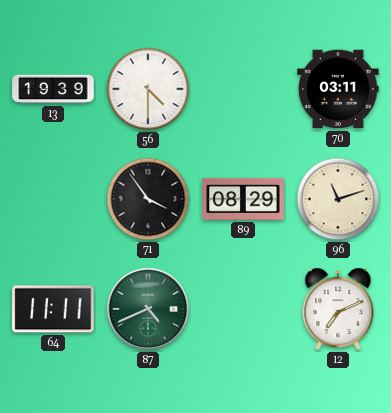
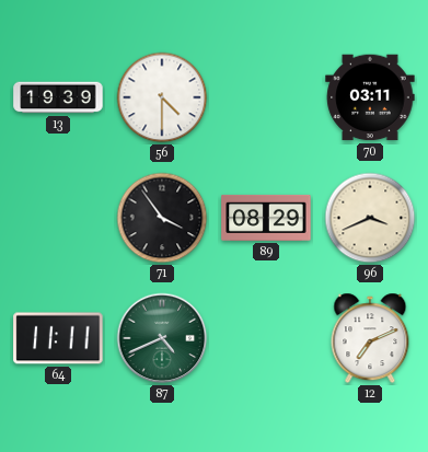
96: 11:12 -> 3:41 (370, 218)
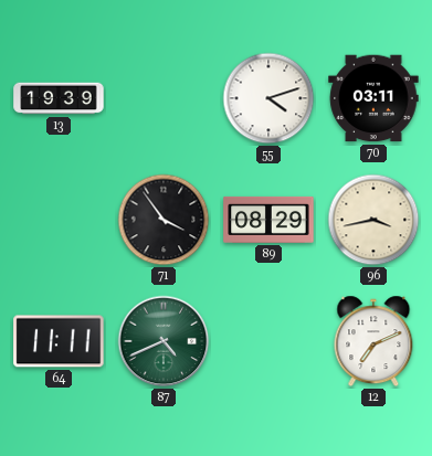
56: 4:30 -> none (162, 97)
55: none -> 4:12 (268, 98)
96: 3:41 -> 3:43 (373, 220)
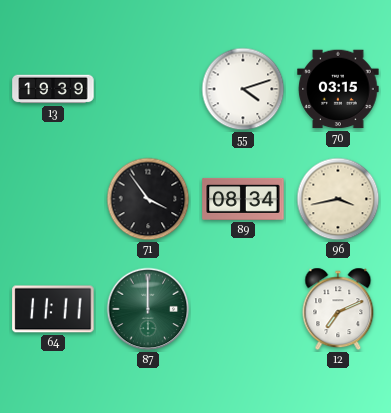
70: 03:11 -> 03:15 (338, 89)
89: 08:29 -> 08:34 (243, 199)
87: 4:41 -> 12:00 (148, 309)
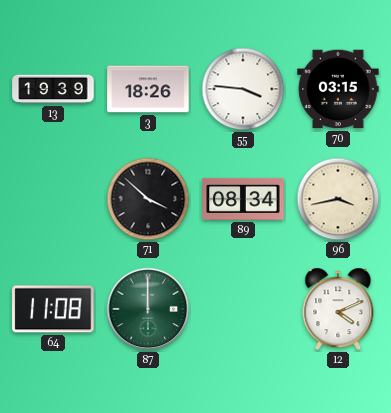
3: none -> 18:26 (148, 89)
55: 4:12 -> 3:46 (243, 89)
71: 3:54 -> 3:52 (148, 199)
64: 11:11 -> 11:08 (53, 309)
12: 7:11 -> 4:11 (338, 309)
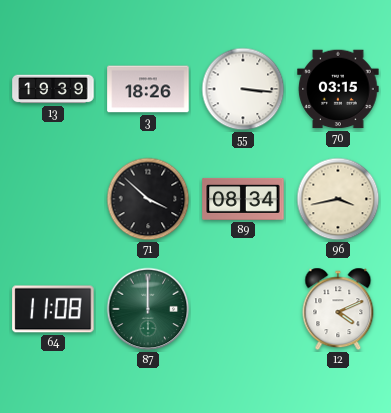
55: 3:46 -> 3:16 (243, 89)
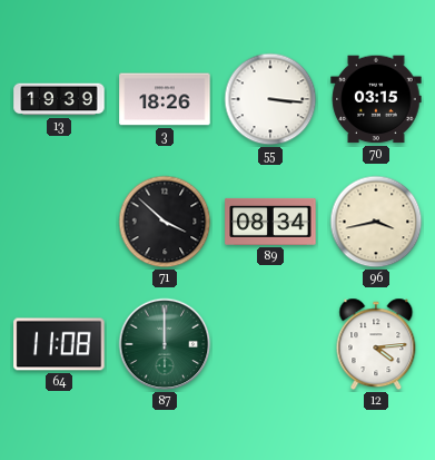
12: 4:11 -> 4:14 (376, 344)
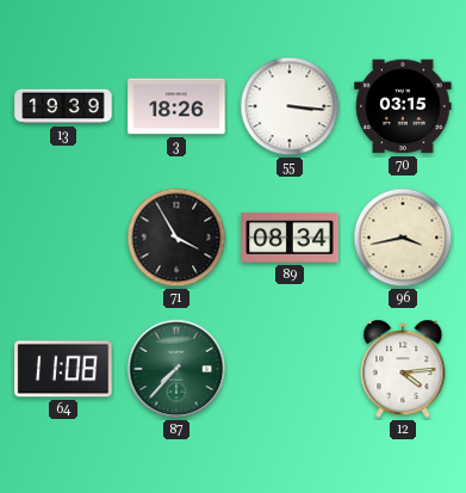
71: 3:52 -> 3:55 (176, 238)
87: 12:00 -> 7:37 (176, 369)
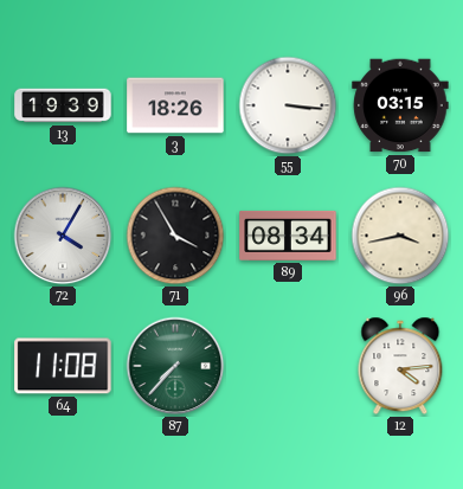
72: none -> 4:05 (63, 236)
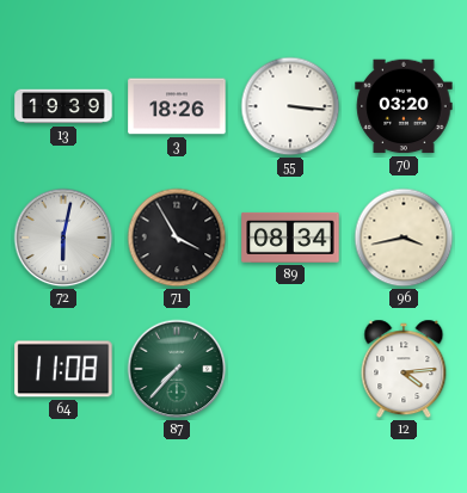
70: 03:15 -> 03:20 (404, 106)
72: 4:05 -> 6:02 (63, 238)
